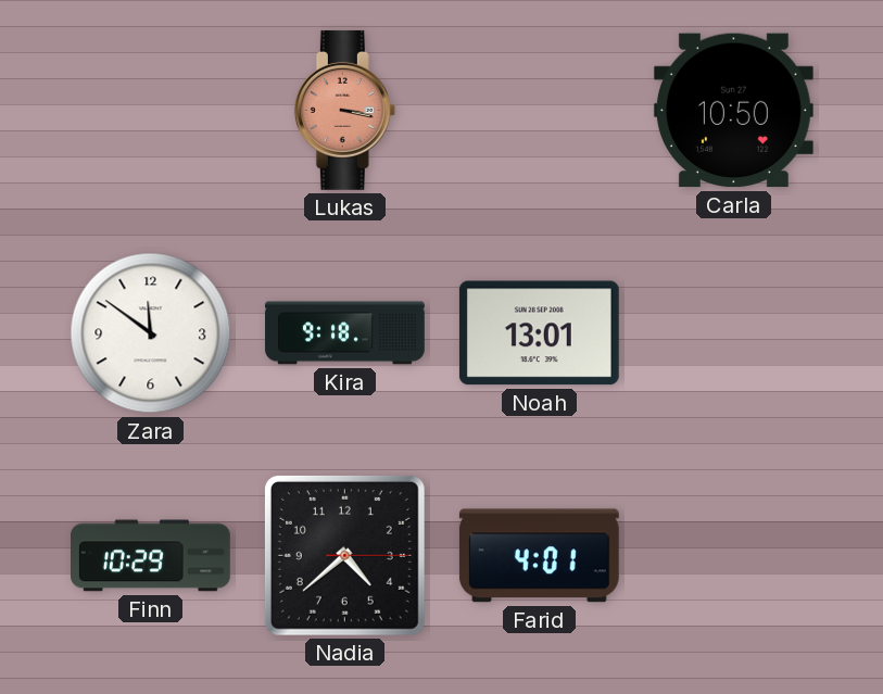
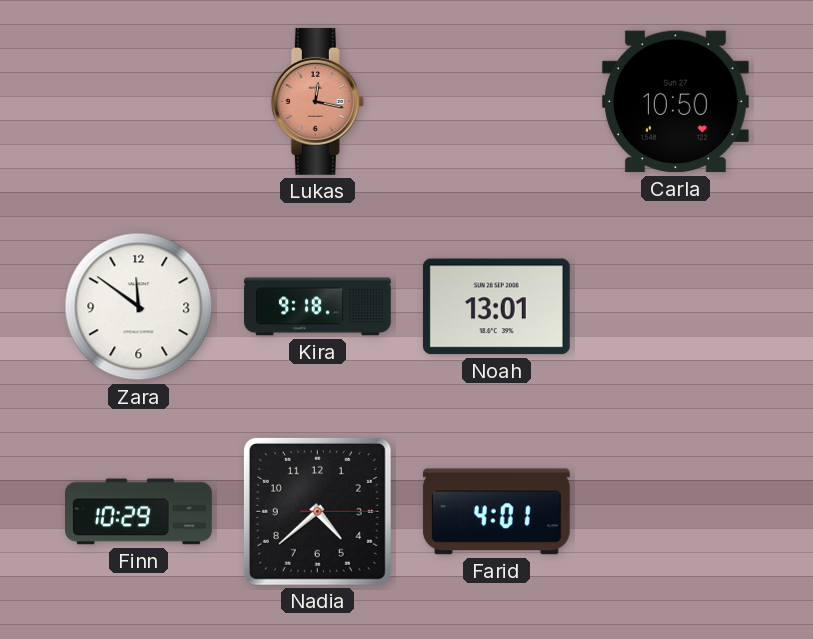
Lukas: 3:17 -> 12:17 (317, 101)
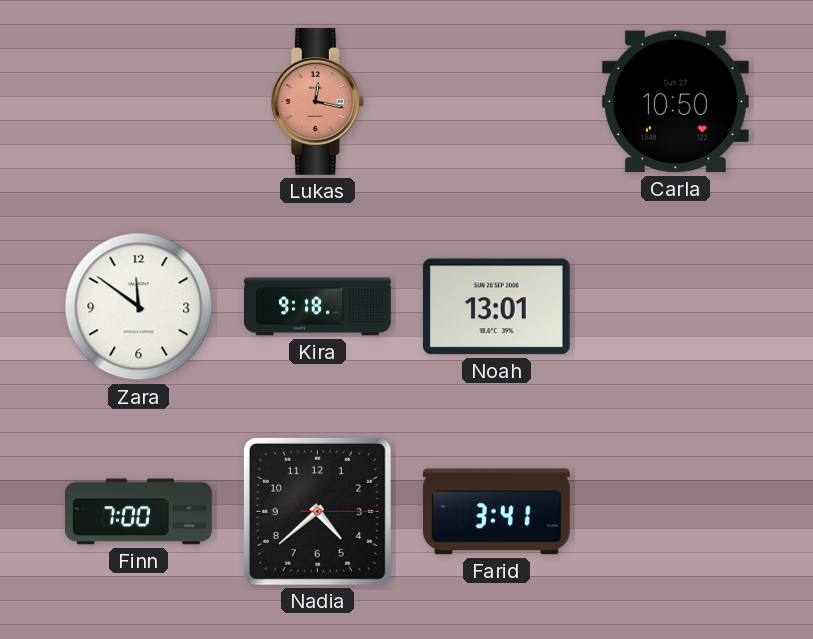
Finn: 10:29 -> 7:00 (139, 512)
Farid: 4:01 -> 3:41 (496, 512)
